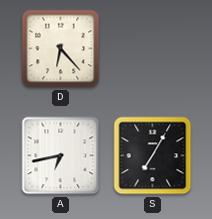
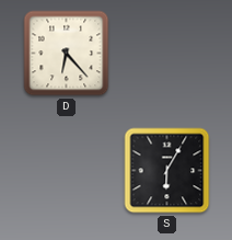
A: 6:43 -> none (61, 156)
S: 7:05 -> 6:05 (167, 171)
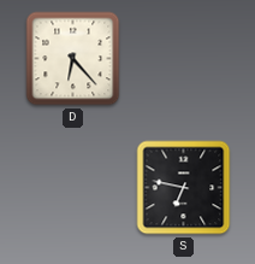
S: 6:05 -> 6:47 (184, 188)
